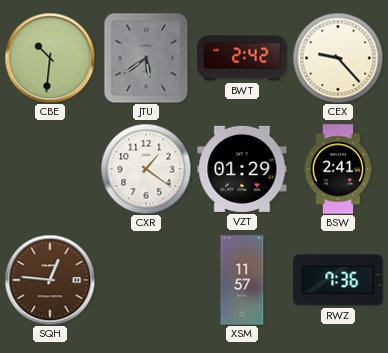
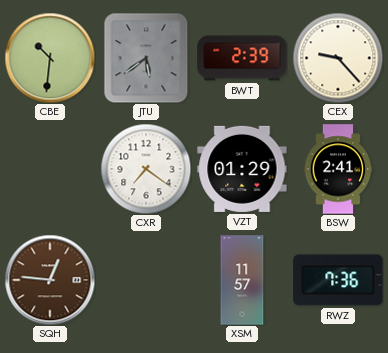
BWT: 2:42 -> 2:39 (242, 58)
CXR: 1:21 -> 7:21 (146, 169)
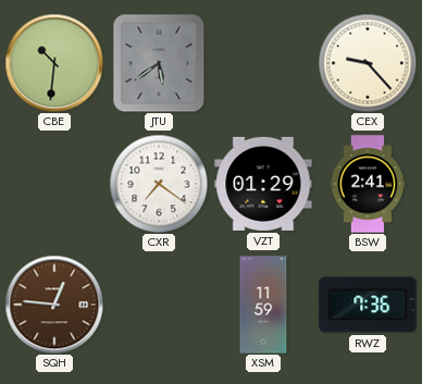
BWT: 2:39 -> none (242, 58)
XSM: 11:57 -> 11:59 (263, 305)
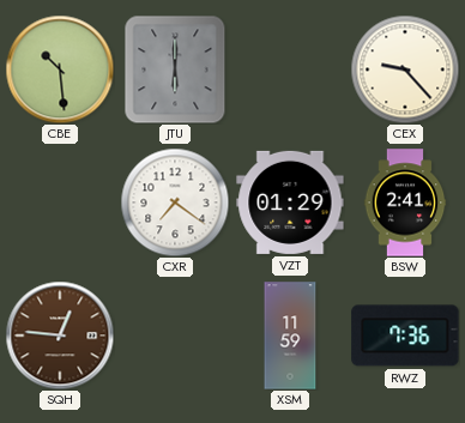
CBE: 10:31 -> 10:29 (60, 70)
JTU: 5:39 -> 6:00 (175, 70)
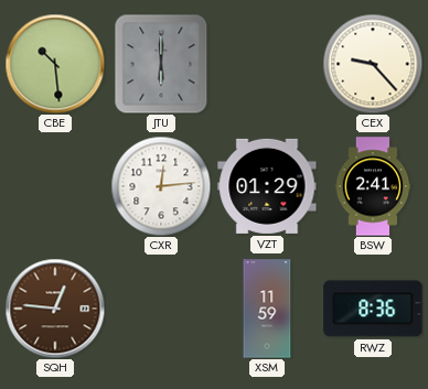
CXR: 7:21 -> 12:14 (161, 186)
RWZ: 7:36 -> 8:36 (373, 309)
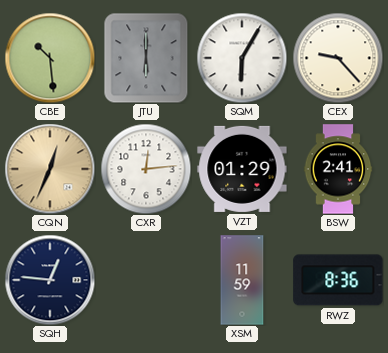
SQM: none -> 6:05 (242, 58)
CQN: none -> 12:34 (50, 169)
SQH dial: brown -> navy (50, 280)
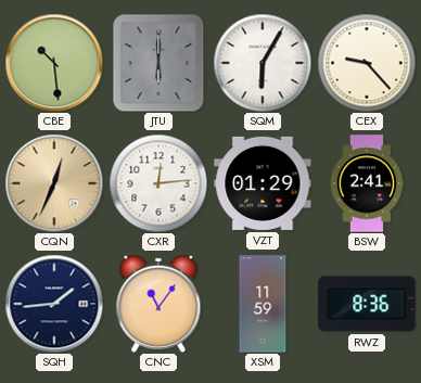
SQH: 12:46 -> 1:44 (54, 304)
CNC: none -> 11:06 (158, 304)
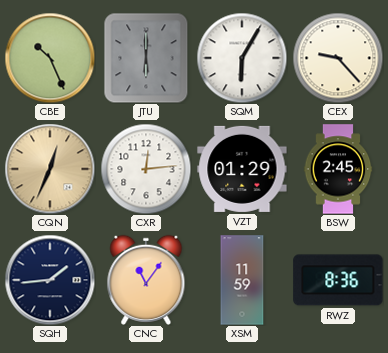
CBE: 10:29 -> 10:26 (50, 58)
BSW: 2:41 -> 2:45 (338, 169)
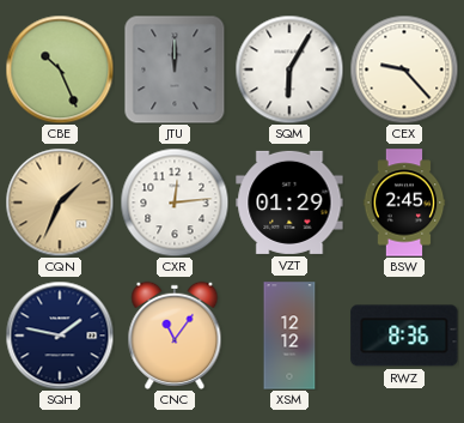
JTU: 6:00 -> 12:00 (175, 70)
CQN: 12:34 -> 1:34 (60, 203)
SQH: 1:44 -> 1:47 (60, 336)
XSM: 11:59 -> 12:12 (289, 336)
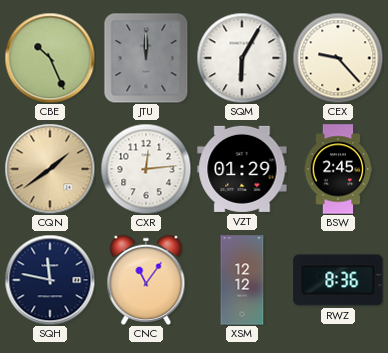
CQN: 1:34 -> 1:39 (50, 169)
SQH: 1:47 -> 11:47 (50, 280)
